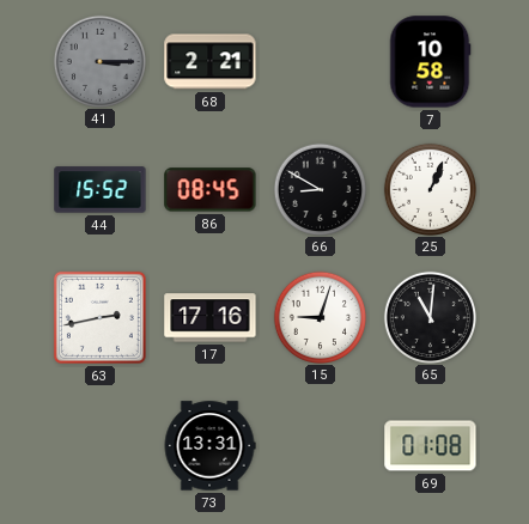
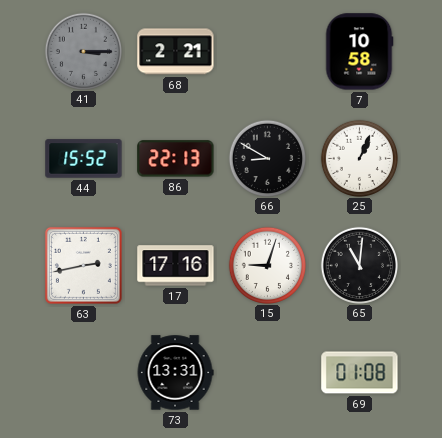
86: 08:45 -> 22:13 (176, 159)
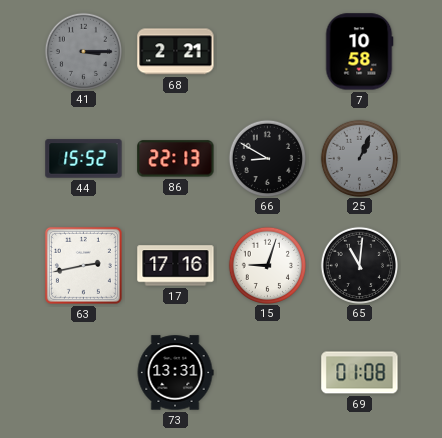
25 dial: white -> grey (359, 158)
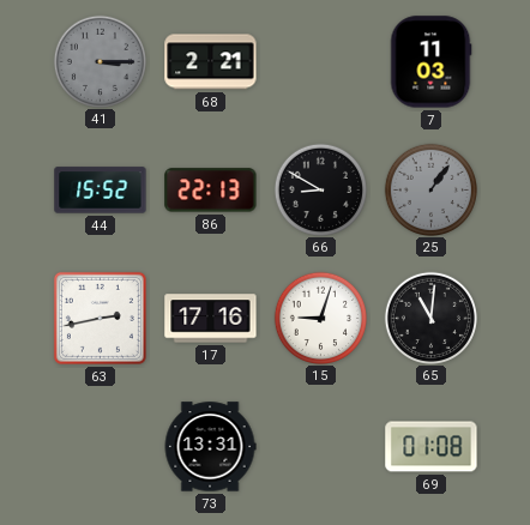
7: 10:58 -> 11:03 (430, 62)
25: 1:04 -> 1:06 (430, 189)
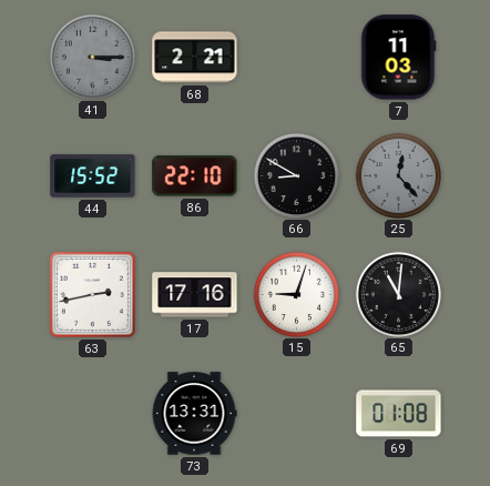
86: 22:13 -> 22:10 (195, 176)
25: 1:06 -> 12:23 (398, 175)
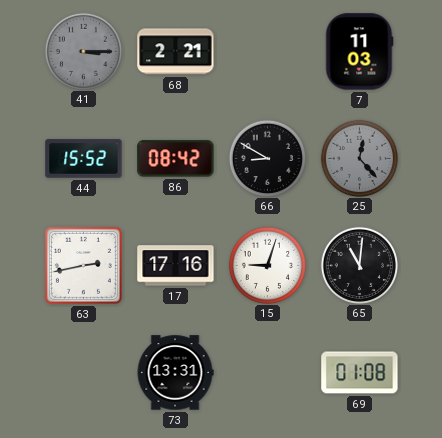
86: 22:10 -> 08:42 (176, 159)
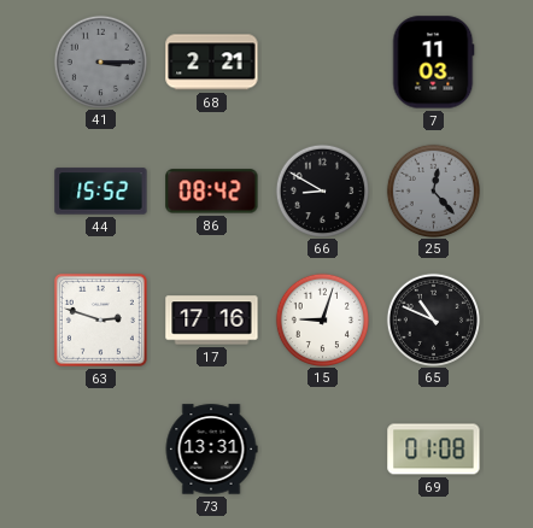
63: 2:43 -> 2:48 (100, 319)
65: 11:01 -> 10:49 (433, 319)
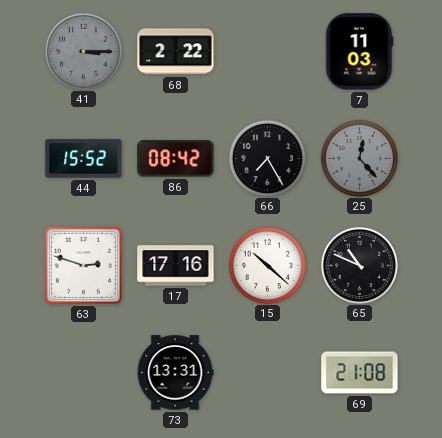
68: 2:21 -> 2:22 (176, 52)
66: 8:50 -> 7:25 (267, 158)
15: 9:03 -> 10:22 (267, 265)
69: 01:08 -> 21:08 (360, 373)
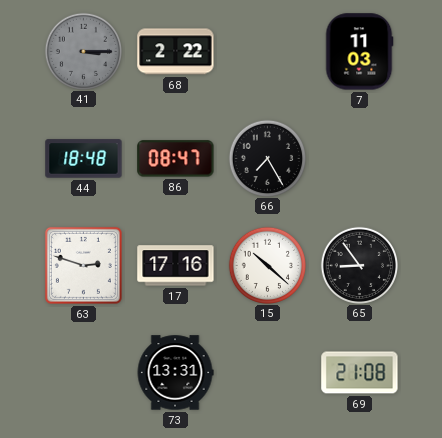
44: 15:52 -> 18:48 (84, 159)
86: 08:42 -> 08:47 (176, 159)
25: 12:23 -> none (359, 158)
65: 10:49 -> 8:54 (359, 265)
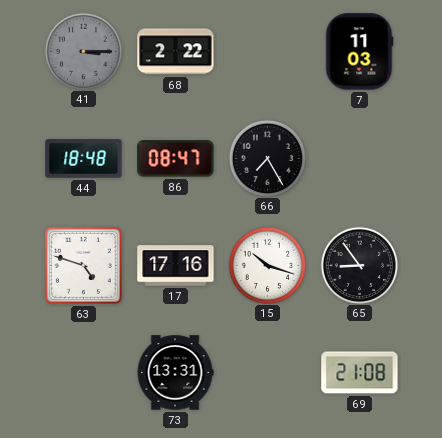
63: 2:48 -> 4:48 (83, 265)
15: 10:22 -> 10:18 (267, 265)
